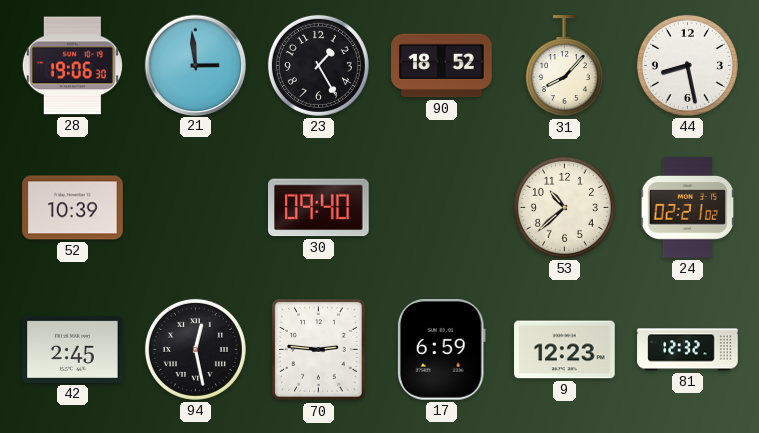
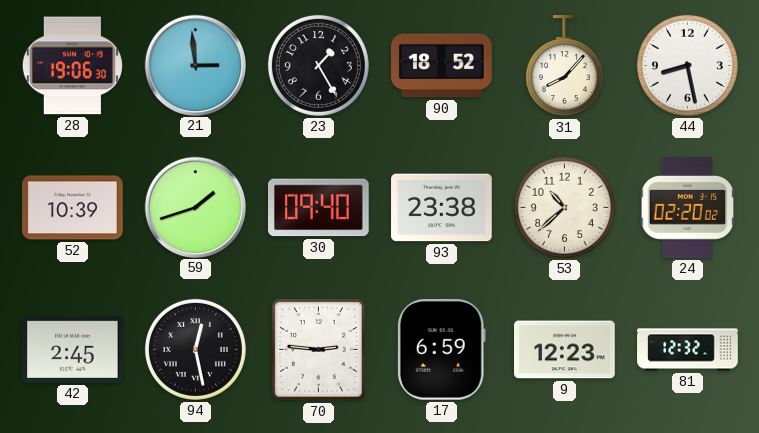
59: none -> 1:42 (195, 207)
93: none -> 23:38 (442, 208)
24: 02:21 -> 02:20 (688, 208)
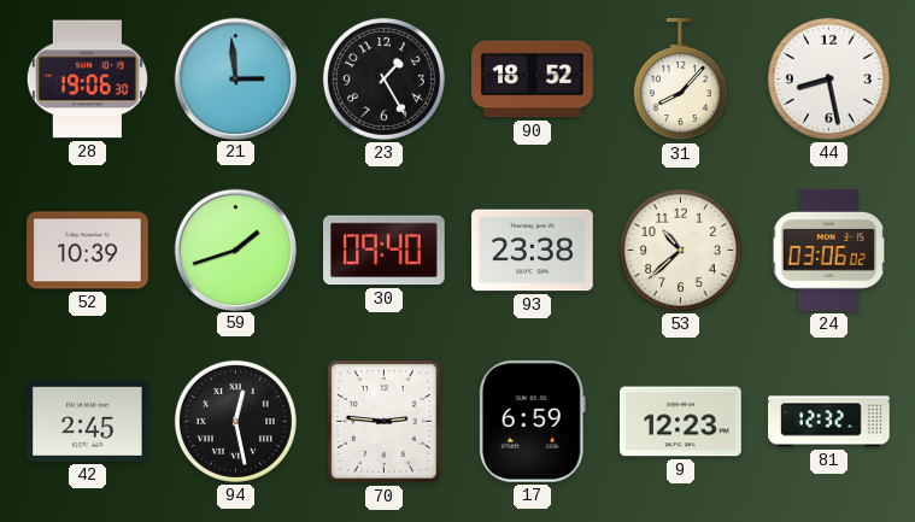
24: 02:20 -> 03:06 (829, 251)
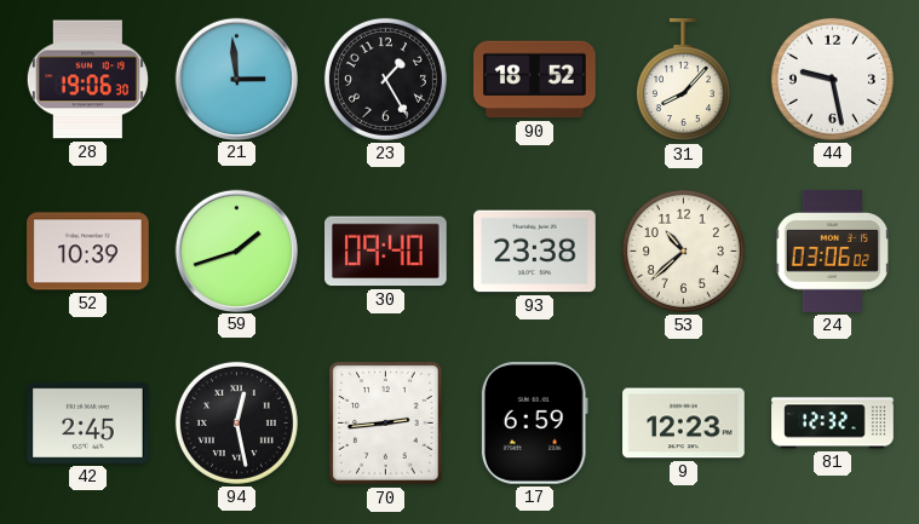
44: 8:28 -> 9:28 (832, 79)
70: 2:46 -> 2:44 (386, 424)
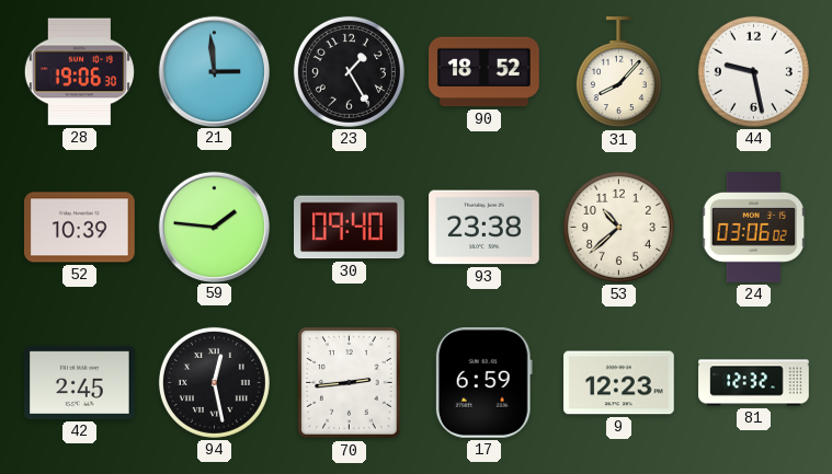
59: 1:42 -> 1:46 (214, 227)
